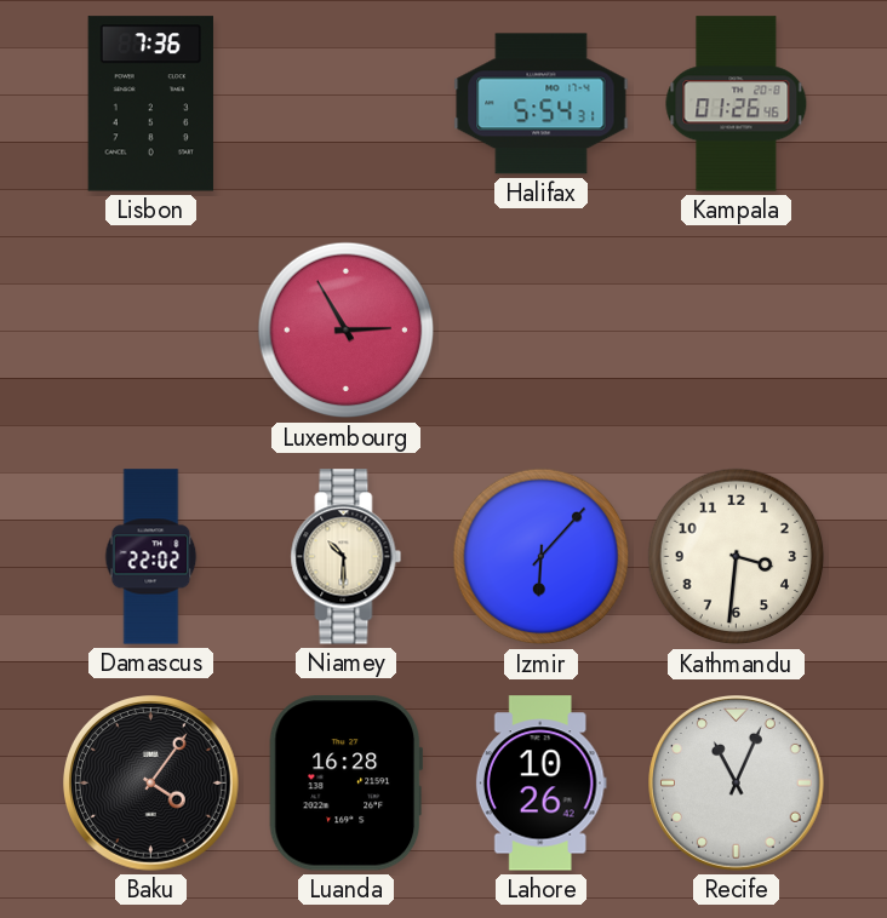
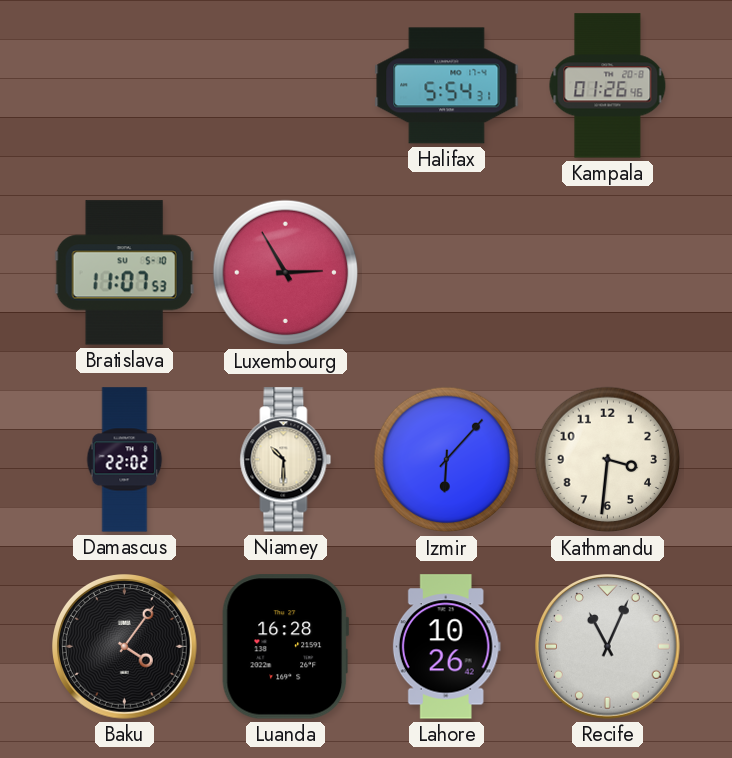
Lisbon: 7:36 -> none (150, 104)
Bratislava: none -> 11:07 (124, 273)
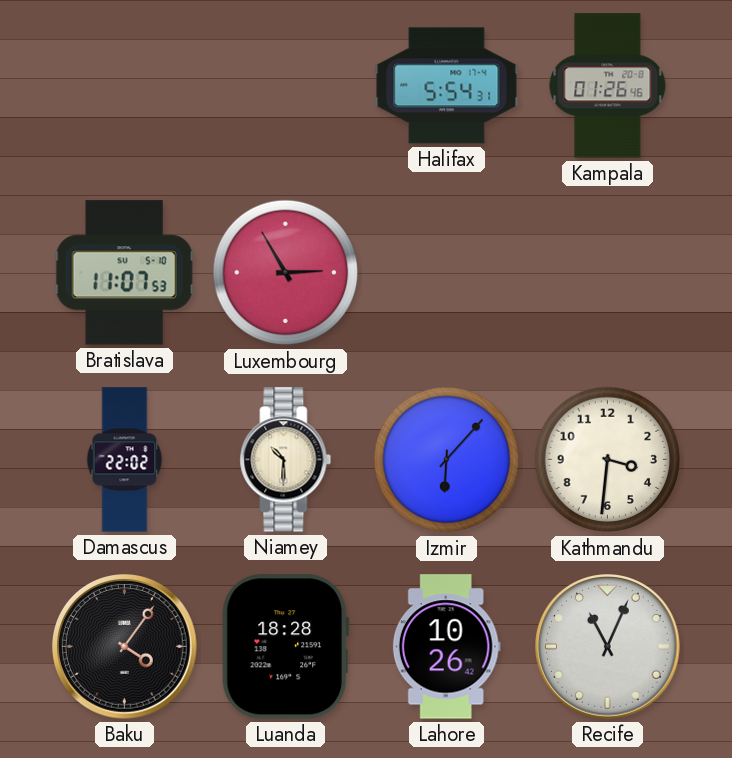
Luanda: 16:28 -> 18:28 (286, 647)
